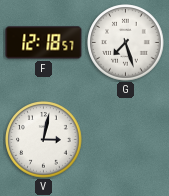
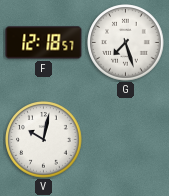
V: 3:02 -> 10:02 (44, 140)
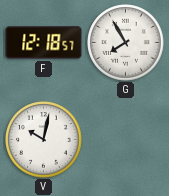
G: 7:27 -> 7:55 (126, 43)
